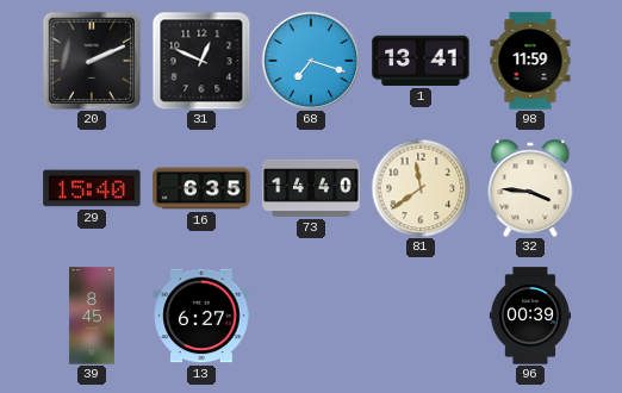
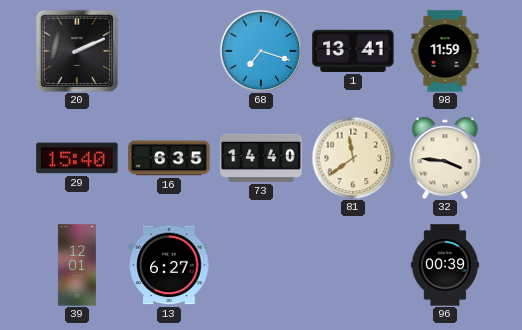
31: 12:49 -> none (201, 61)
39: 8:45 -> 12:01 (77, 265)
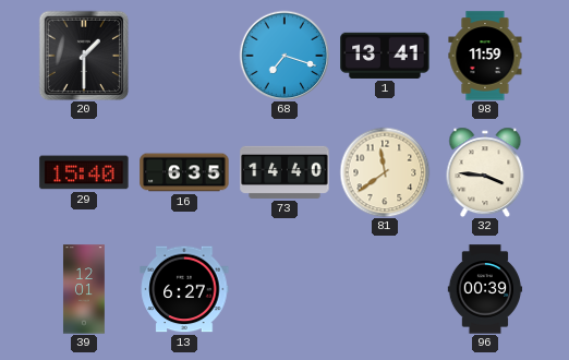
20: 2:11 -> 1:30 (84, 56)
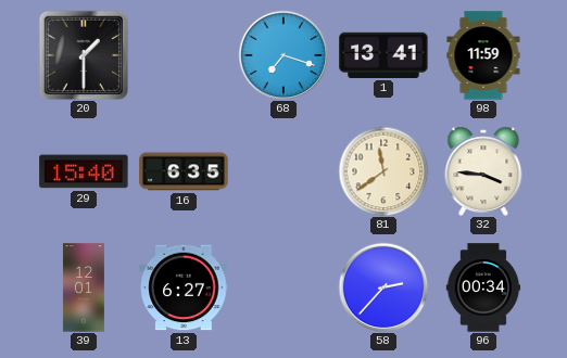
73: 14:40 -> none (284, 172)
58: none -> 2:37 (383, 287)
96: 00:39 -> 00:34 (483, 287)
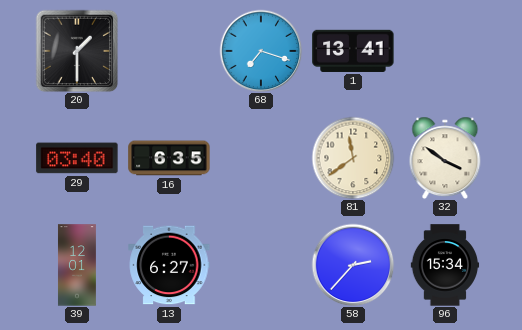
98: 11:59 -> none (483, 55)
29: 15:40 -> 03:40 (77, 158)
32: 3:46 -> 3:51 (445, 158)
96: 00:34 -> 15:34 (445, 265)
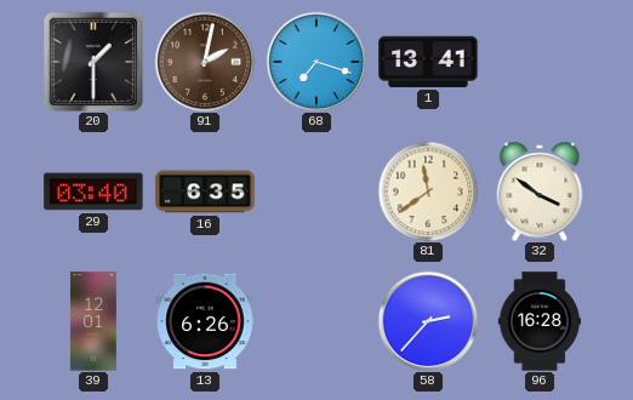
91: none -> 2:02 (205, 62)
13: 6:27 -> 6:26 (205, 321)
96: 15:34 -> 16:28 (540, 321)
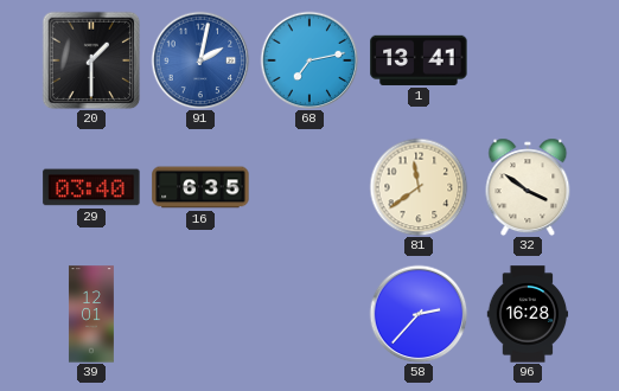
91 dial: brown -> blue (200, 60)
68: 7:18 -> 7:13 (309, 60)
13: 6:26 -> none (205, 321)
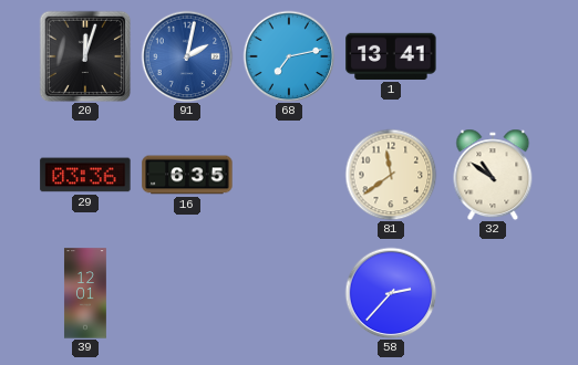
20: 1:30 -> 12:03 (85, 56)
29: 03:40 -> 03:36 (85, 175)
32: 3:51 -> 10:51 (493, 175)
96: 16:28 -> none (528, 314)
